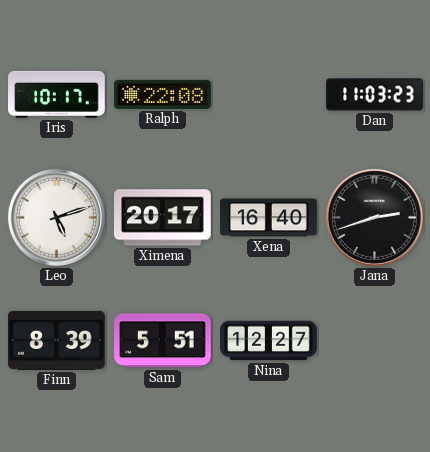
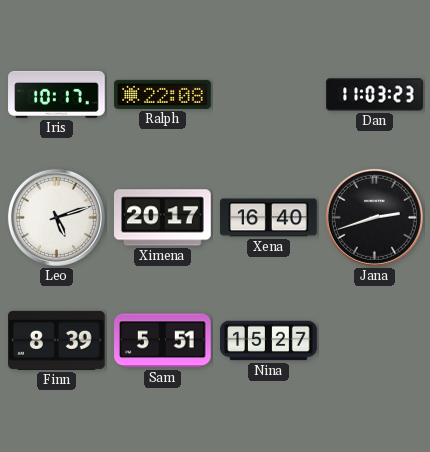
Nina: 12:27 -> 15:27 (269, 341)
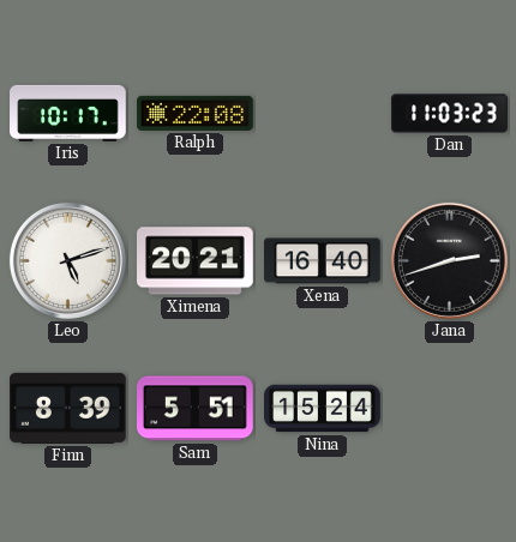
Ximena: 20:17 -> 20:21 (196, 261)
Nina: 15:27 -> 15:24 (323, 409)
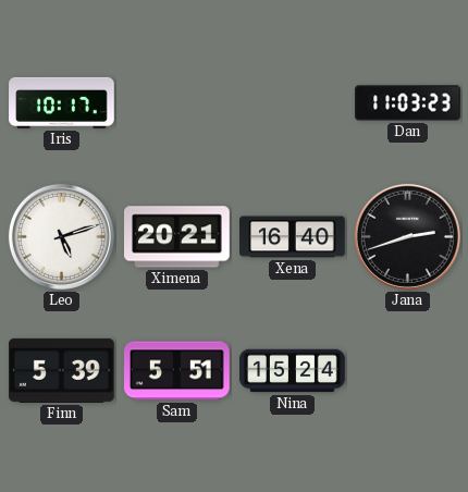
Ralph: 22:08 -> none (196, 113)
Finn: 8:39 -> 5:39 (62, 370)
